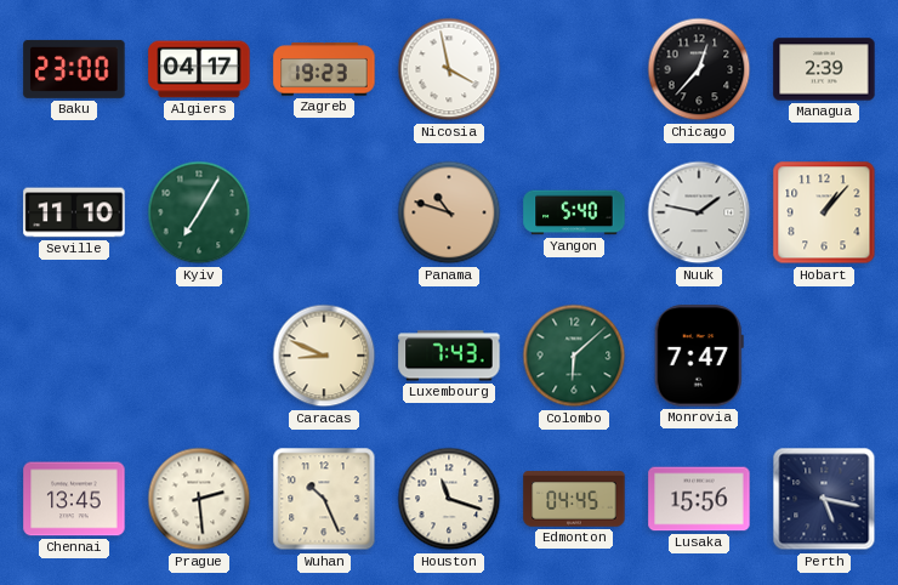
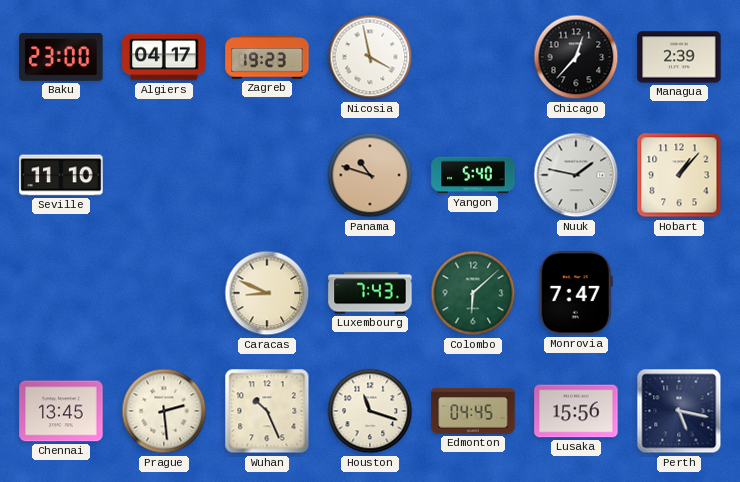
Kyiv: 7:05 -> none (199, 212)
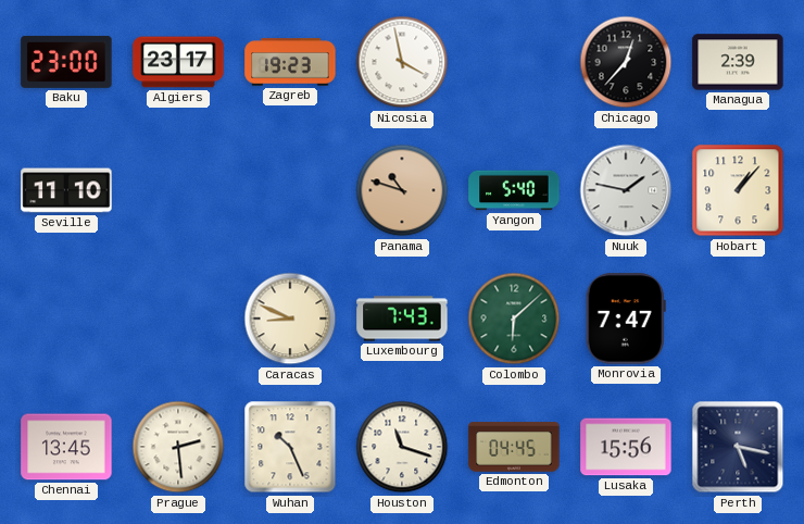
Algiers: 04:17 -> 23:17 (178, 62)
